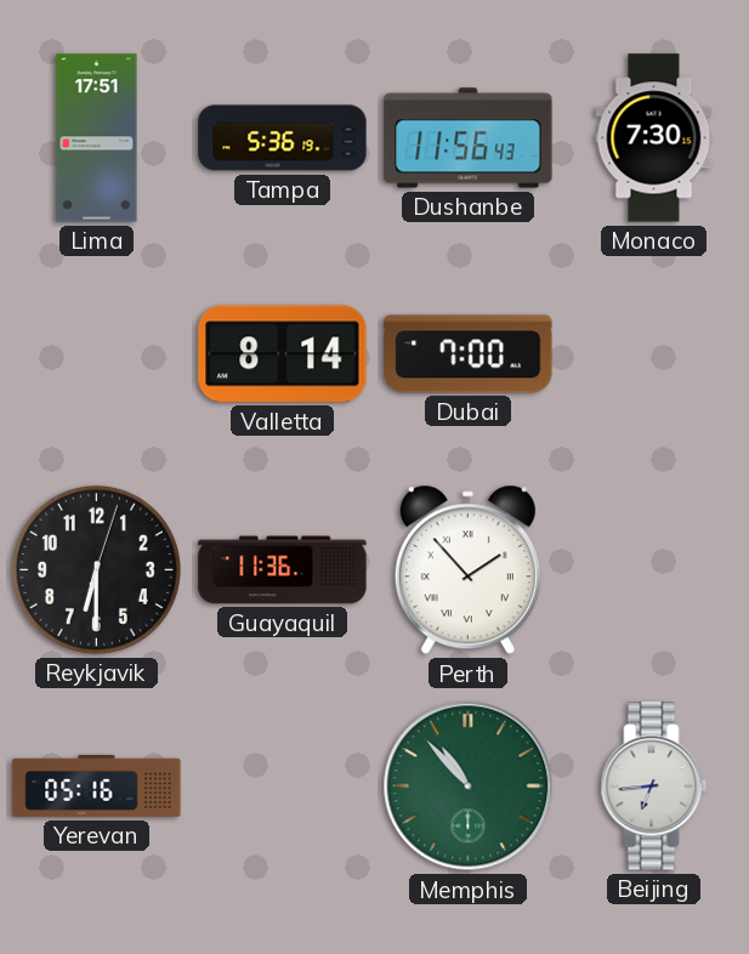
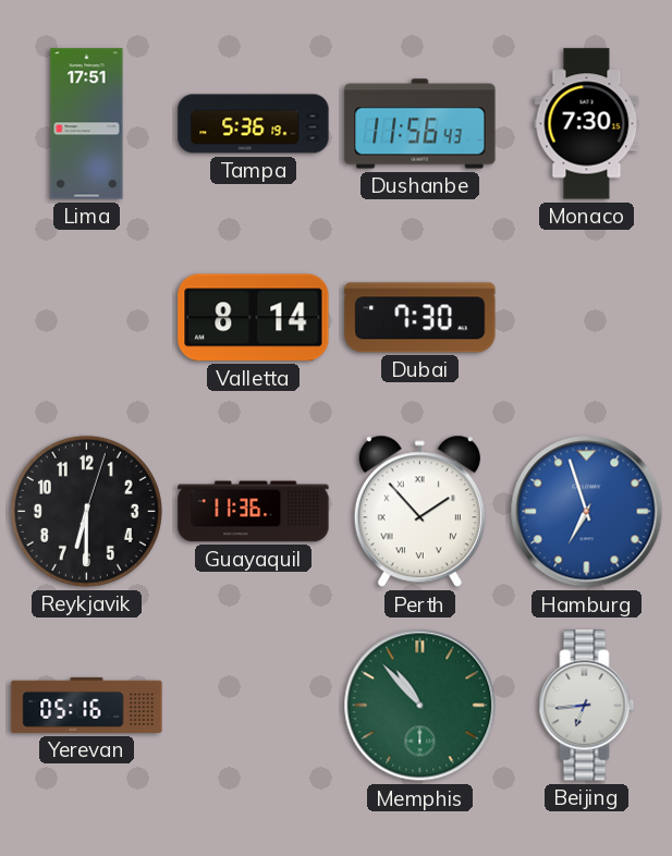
Dubai: 7:00 -> 7:30 (420, 318)
Hamburg: none -> 6:57 (587, 512)
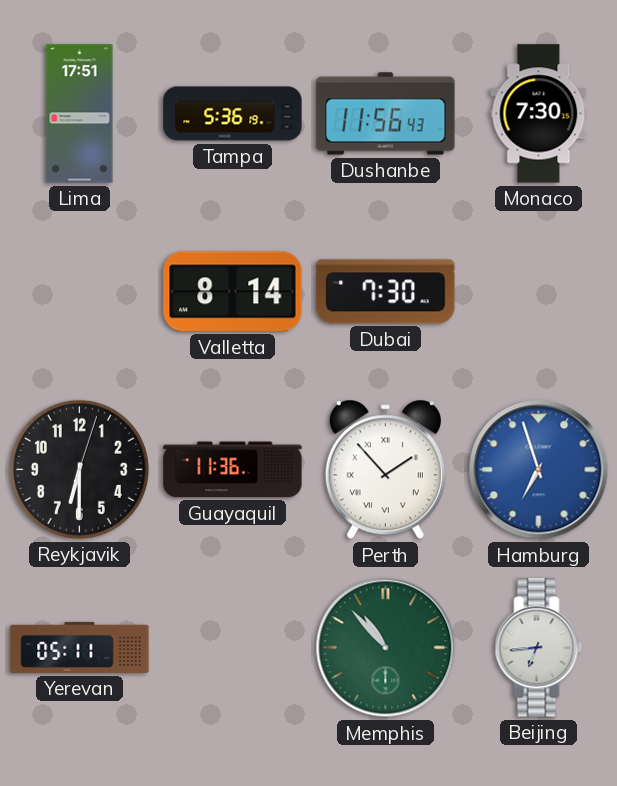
Yerevan: 05:16 -> 05:11 (80, 647)
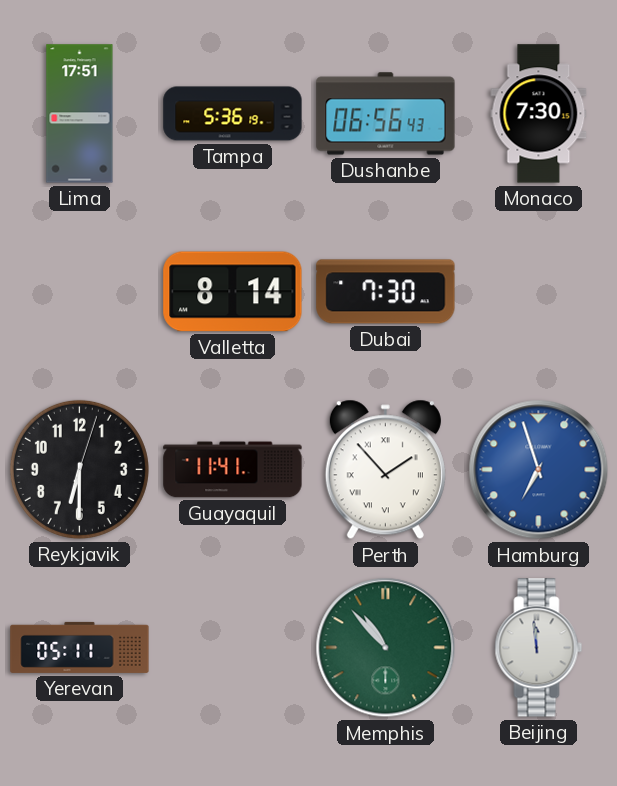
Dushanbe: 11:56 -> 06:56 (386, 114)
Guayaquil: 11:36 -> 11:41 (233, 470)
Beijing: 6:44 -> 11:59 (539, 648)
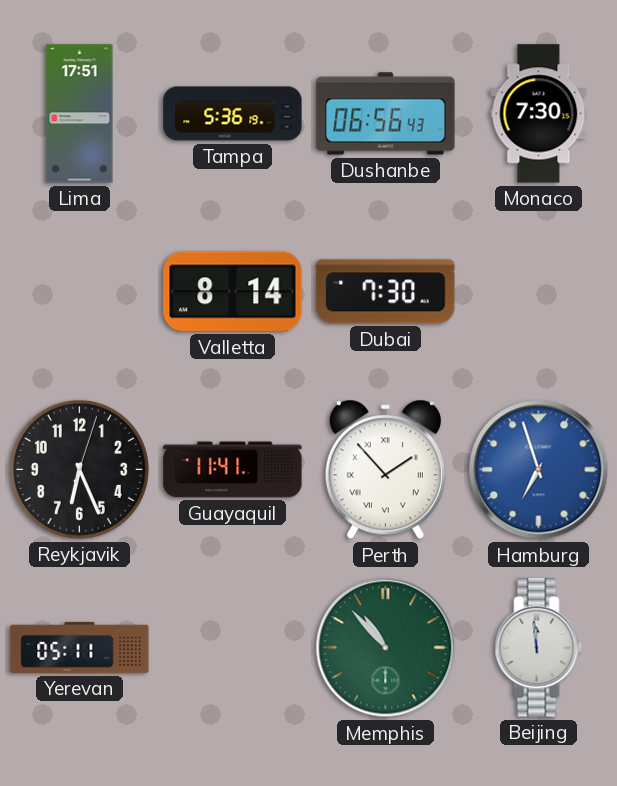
Reykjavik: 6:30 -> 6:26 (79, 469)
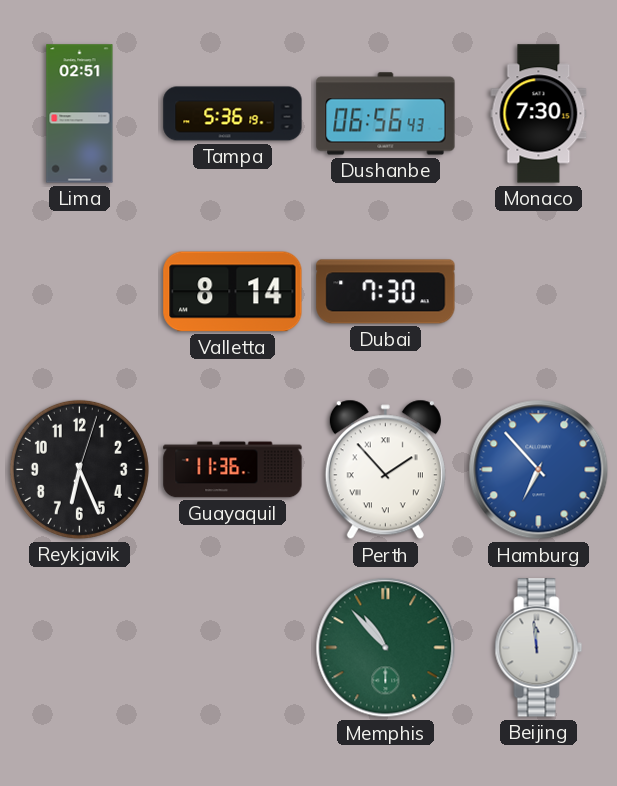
Lima: 17:51 -> 02:51 (80, 114)
Guayaquil: 11:41 -> 11:36 (233, 470)
Hamburg: 6:57 -> 6:53 (539, 470)
Yerevan: 05:11 -> none (80, 647)
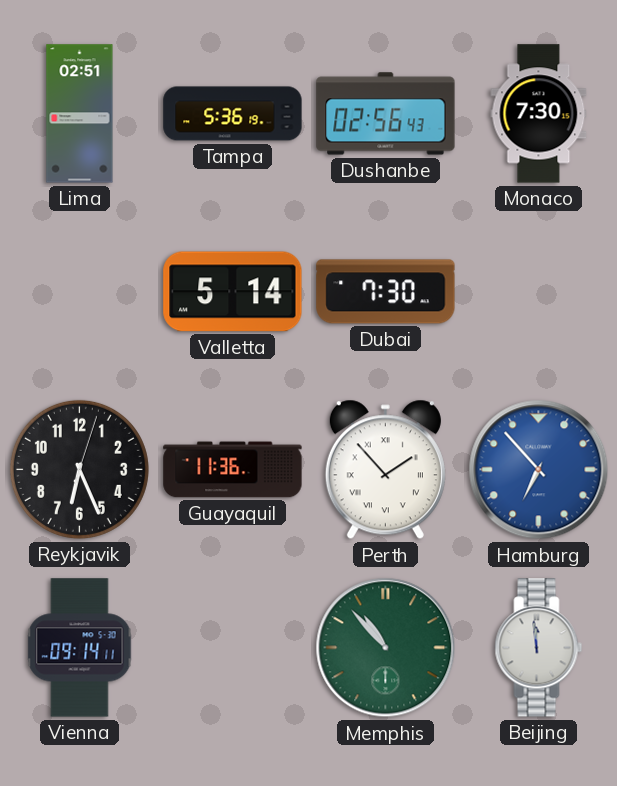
Dushanbe: 06:56 -> 02:56 (386, 114)
Valletta: 8:14 -> 5:14 (233, 292)
Vienna: none -> 09:14 (80, 648)
